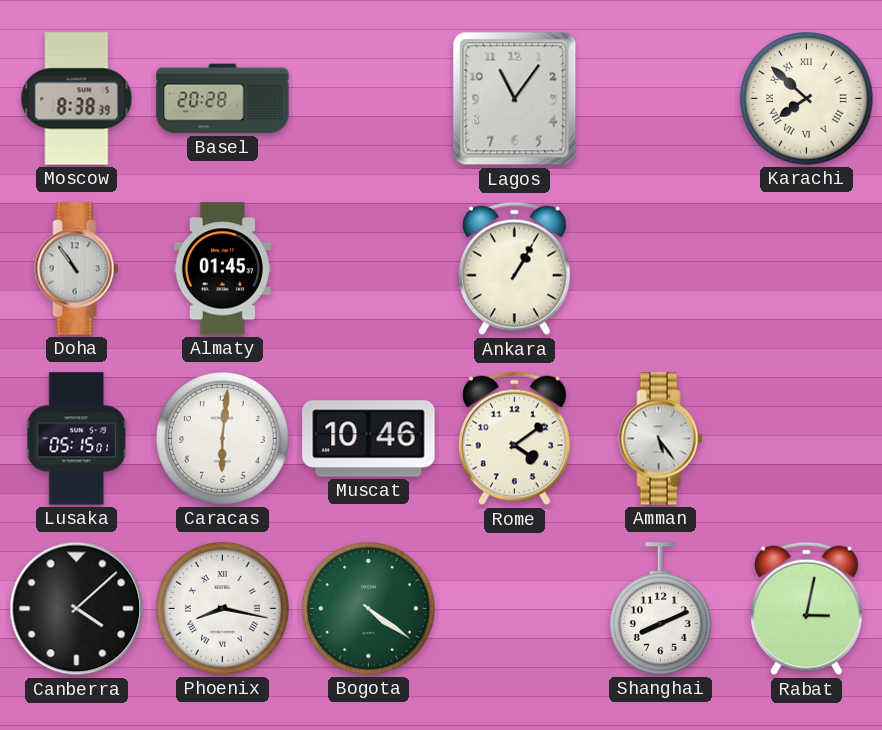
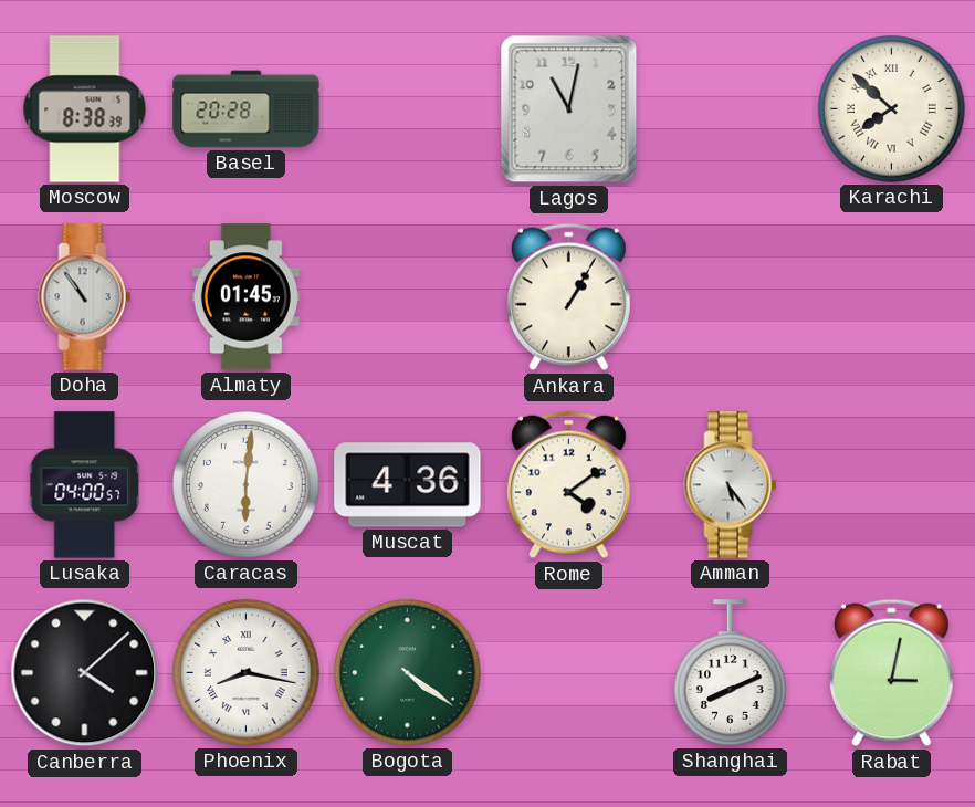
Lagos: 11:06 -> 11:02 (569, 109)
Lusaka: 05:15 -> 04:00 (85, 485)
Muscat: 10:46 -> 4:36 (408, 485)
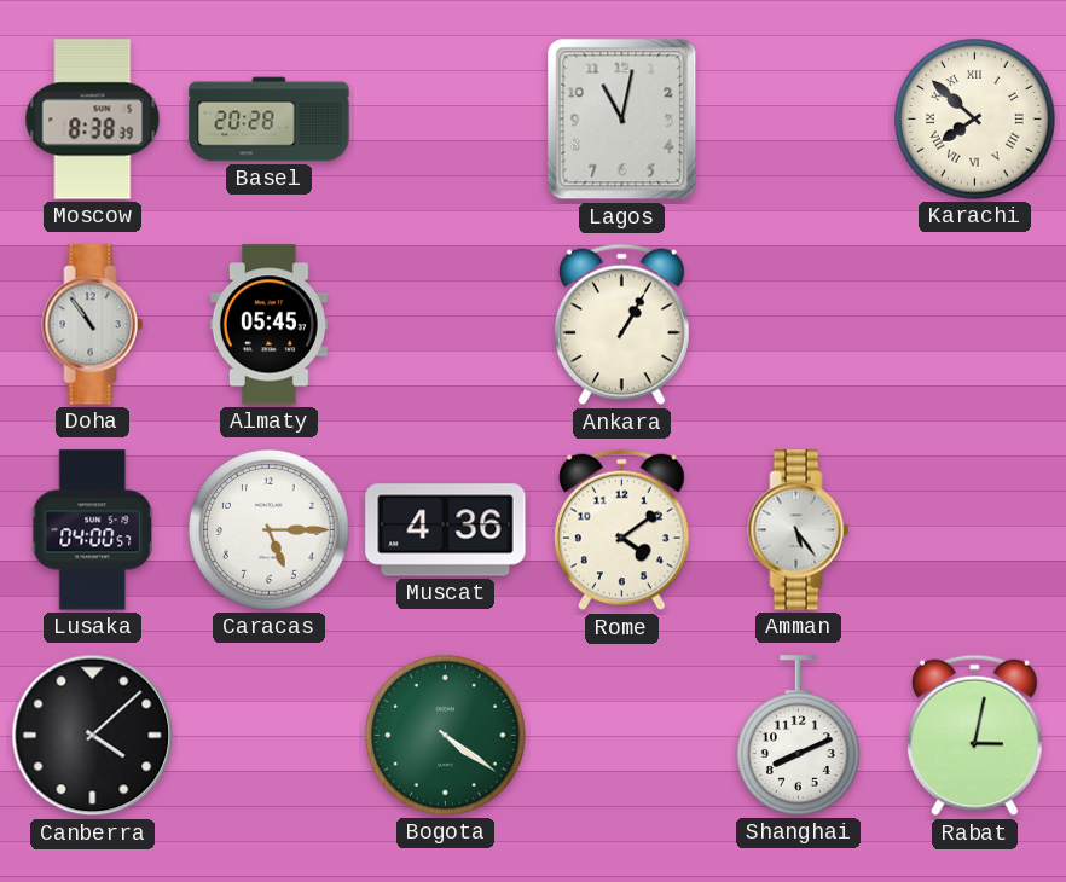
Almaty: 01:45 -> 05:45 (268, 325)
Caracas: 6:01 -> 5:15 (270, 530)
Phoenix: 8:17 -> none (247, 673)
